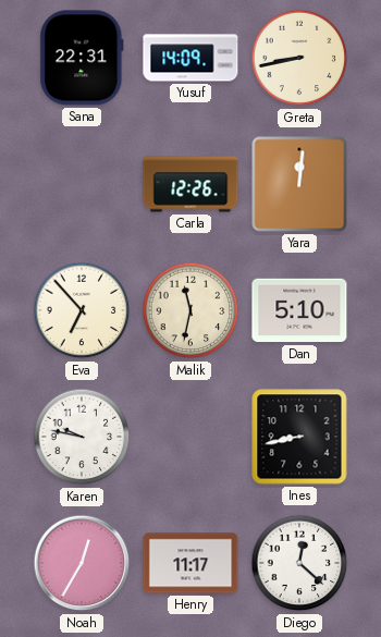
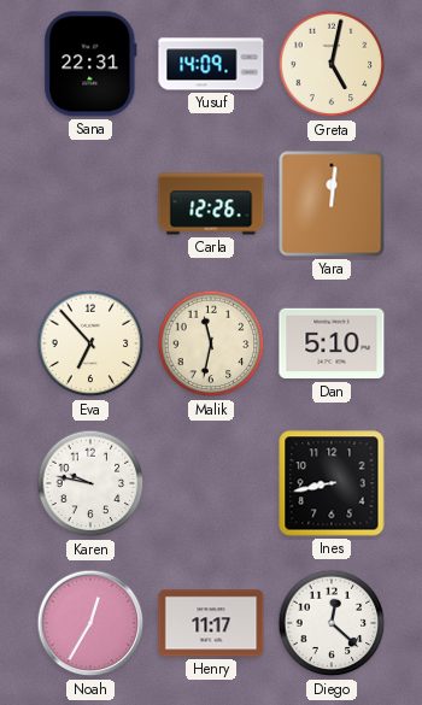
Greta: 8:43 -> 5:02 (332, 64)
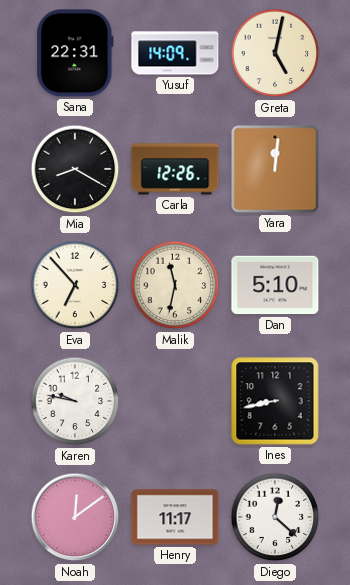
Mia: none -> 8:20 (75, 169)
Noah: 12:35 -> 12:09 (75, 517)
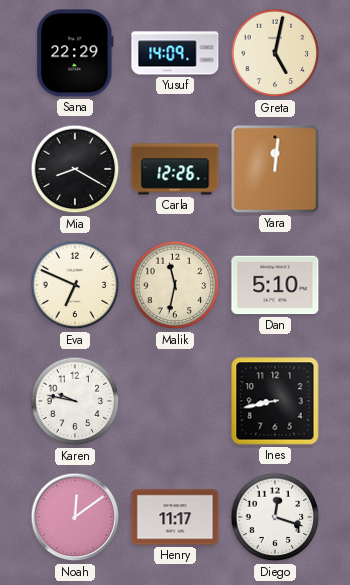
Sana: 22:31 -> 22:29 (75, 53)
Eva: 6:53 -> 6:49 (75, 285)
Diego: 12:22 -> 12:18 (275, 517)
